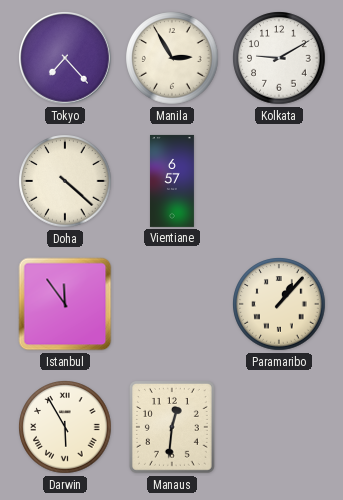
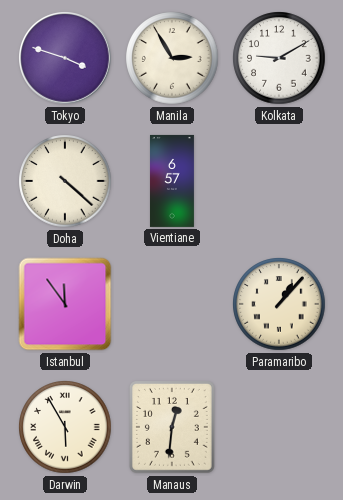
Tokyo: 7:23 -> 3:48 (66, 59)
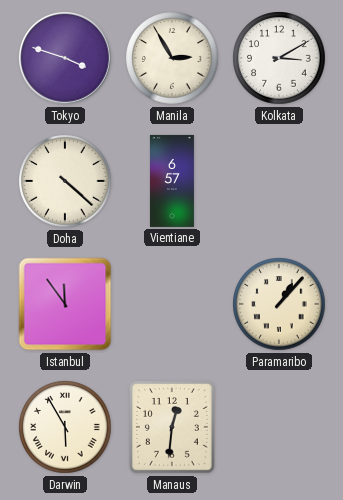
Kolkata: 9:10 -> 3:10 (279, 58)
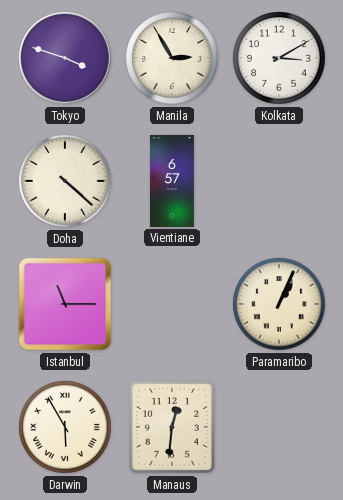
Istanbul: 11:54 -> 11:15 (65, 304)
Paramaribo: 1:07 -> 1:04 (279, 304)
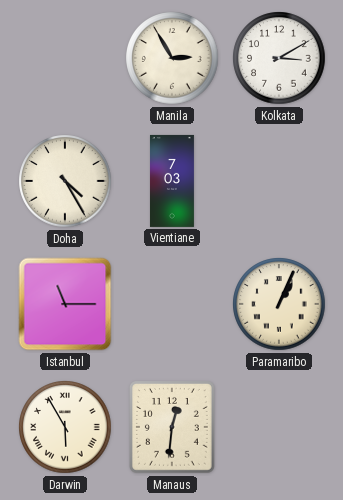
Tokyo: 3:48 -> none (66, 59)
Doha: 4:22 -> 4:25 (65, 181)
Vientiane: 6:57 -> 7:03 (172, 181)
